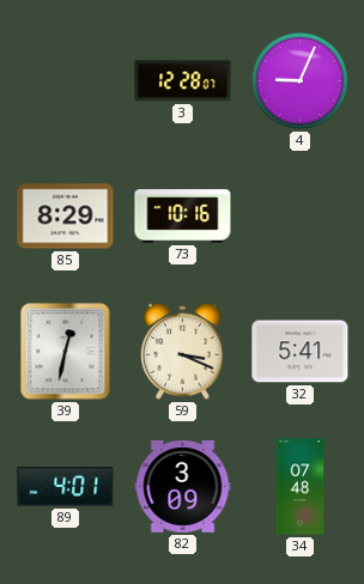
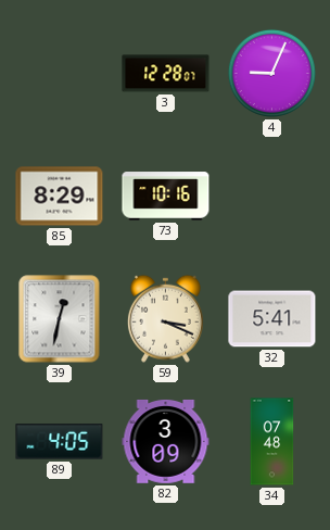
89: 4:01 -> 4:05 (60, 442)
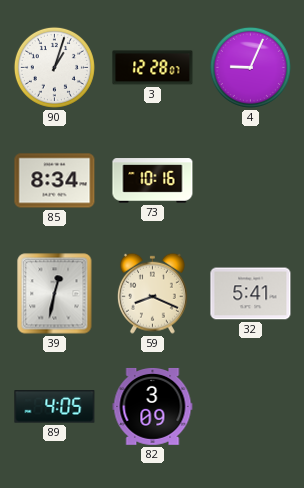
90: none -> 1:03 (54, 67)
85: 8:29 -> 8:34 (55, 181)
59: 3:19 -> 8:19 (152, 293)
34: 07:48 -> none (272, 442)
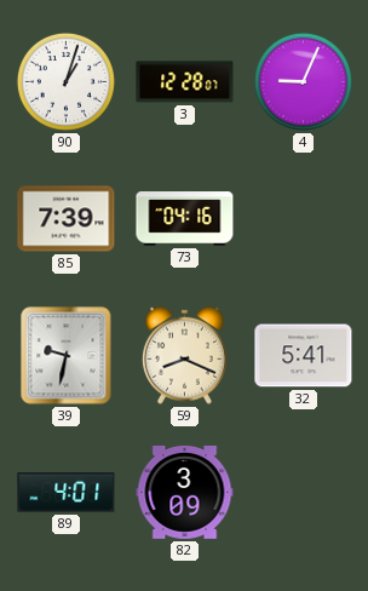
85: 8:34 -> 7:39 (67, 219)
73: 10:16 -> 04:16 (185, 219)
39: 12:32 -> 9:32 (67, 356)
89: 4:05 -> 4:01 (67, 493)
